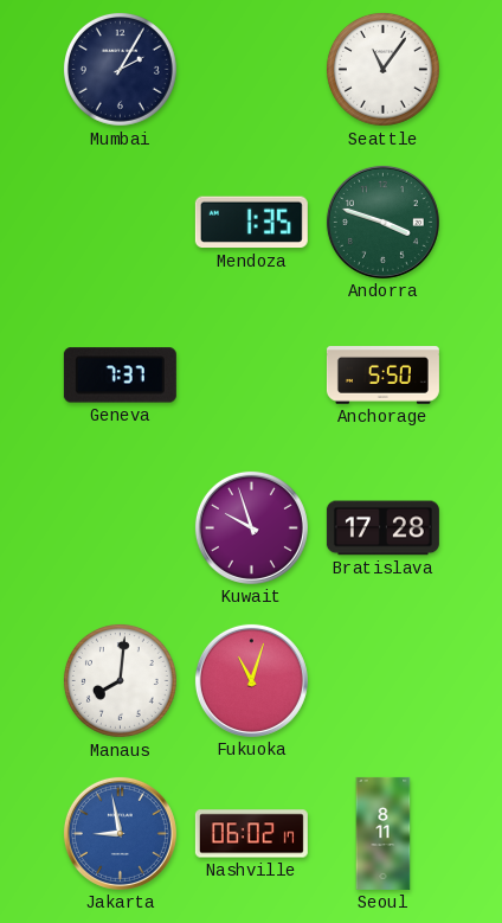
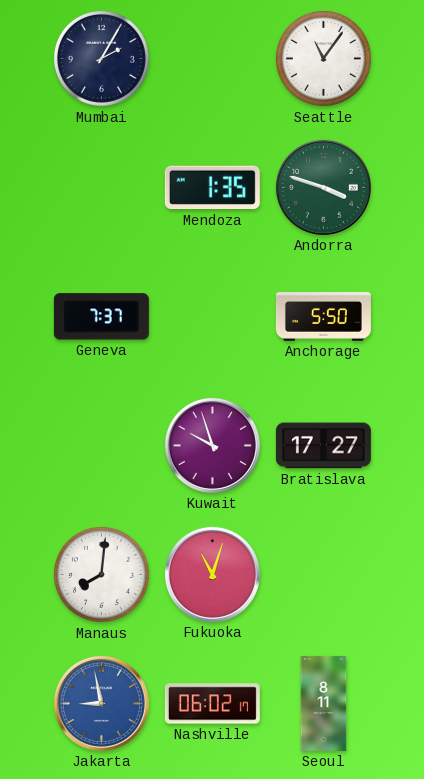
Bratislava: 17:28 -> 17:27 (323, 446)
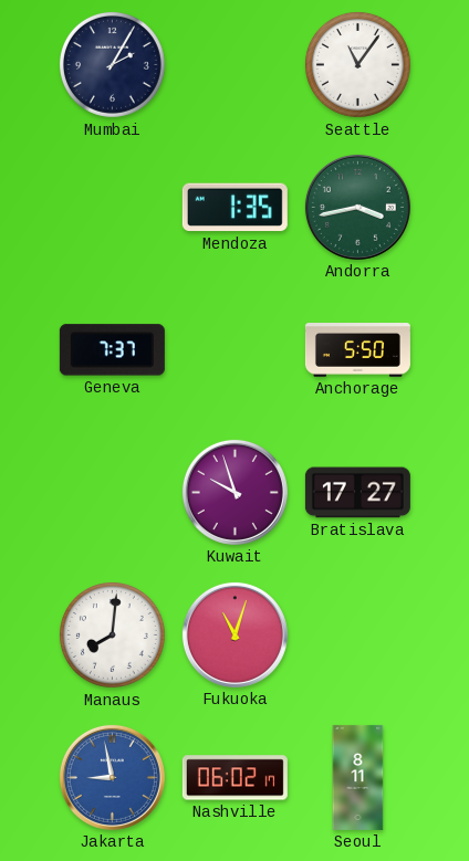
Andorra: 3:48 -> 3:43 (357, 207)
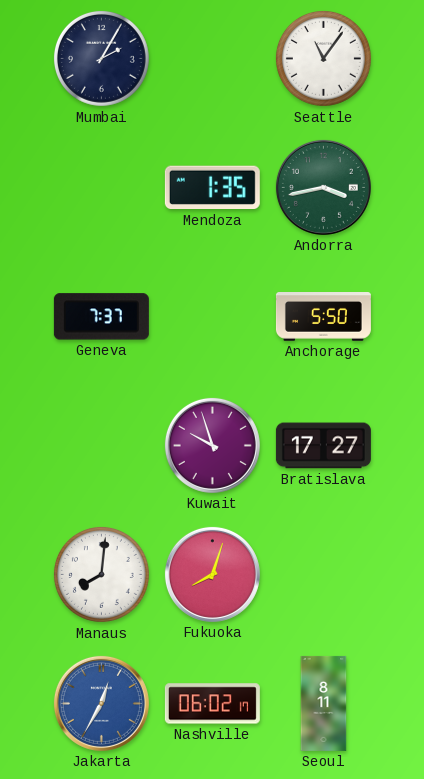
Fukuoka: 11:03 -> 8:03 (212, 574)
Jakarta: 8:58 -> 12:35 (101, 703)
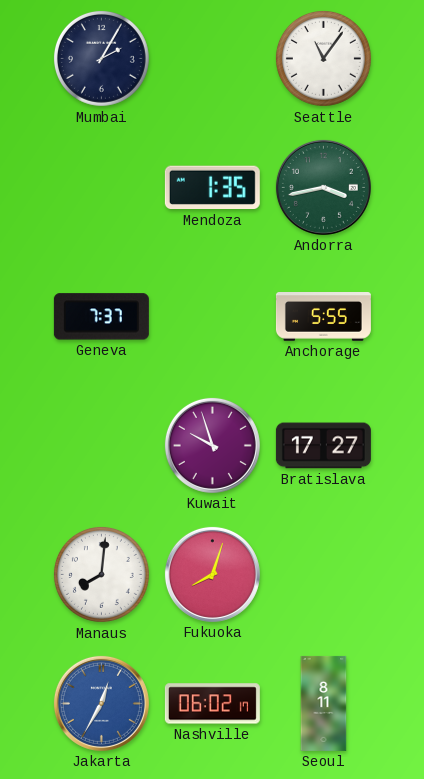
Anchorage: 5:50 -> 5:55 (323, 317)
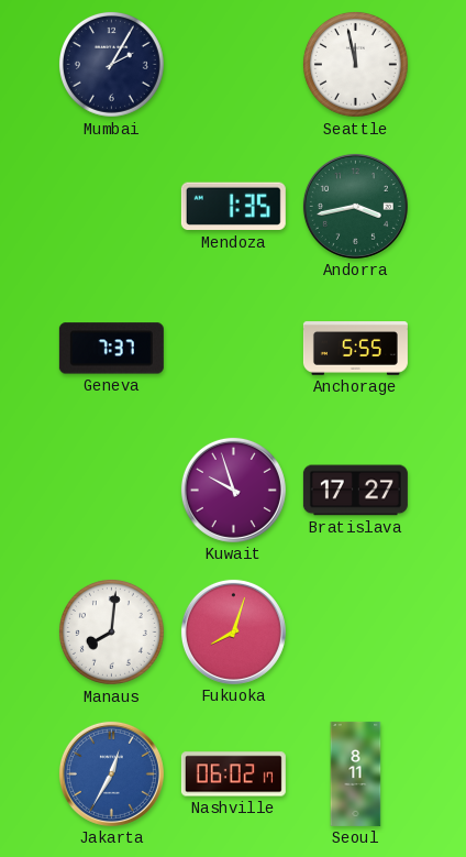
Seattle: 11:06 -> 11:58 (355, 64)
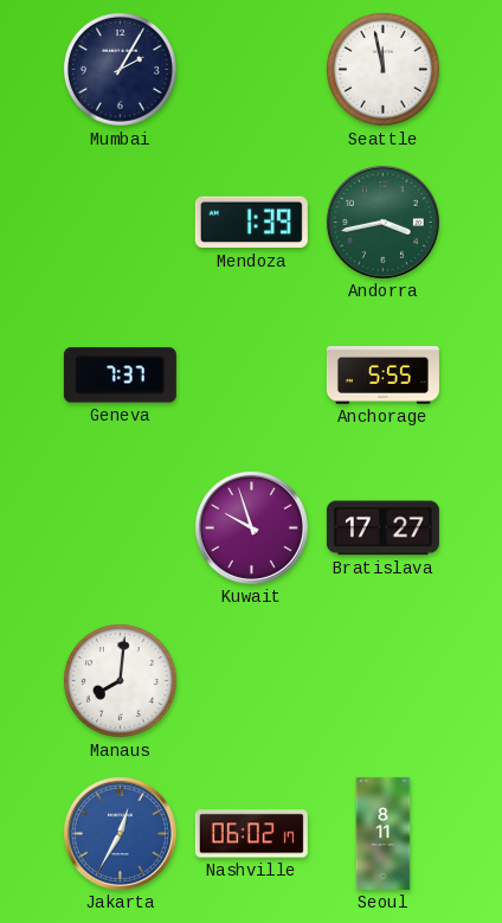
Mendoza: 1:35 -> 1:39 (251, 223)
Fukuoka: 8:03 -> none (233, 631)
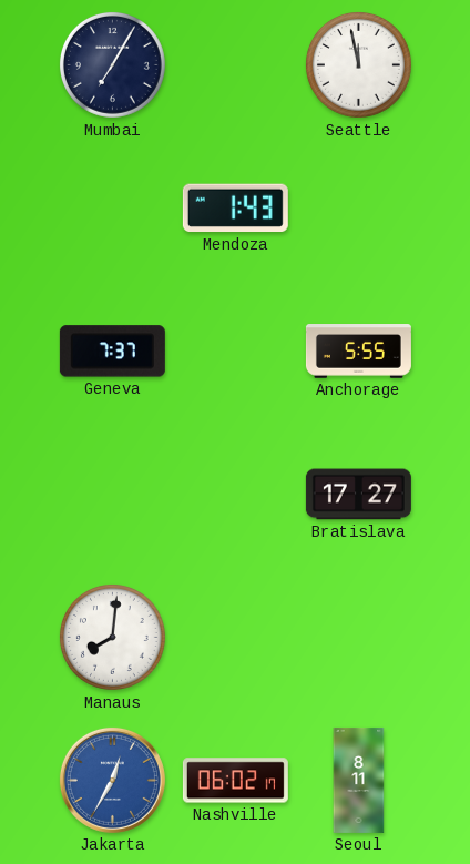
Mumbai: 2:05 -> 7:05 (112, 64)
Mendoza: 1:39 -> 1:43 (235, 209)
Andorra: 3:43 -> none (382, 222)
Kuwait: 9:57 -> none (251, 527)
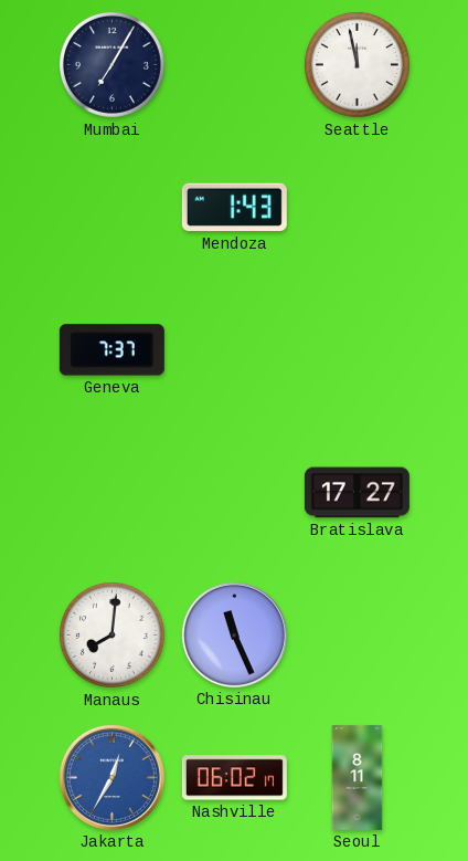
Anchorage: 5:55 -> none (358, 352)
Chisinau: none -> 11:26 (234, 634)
